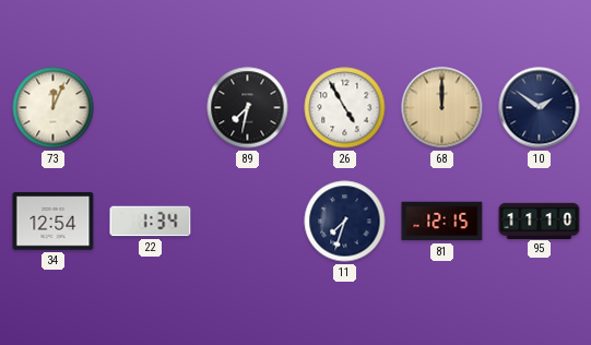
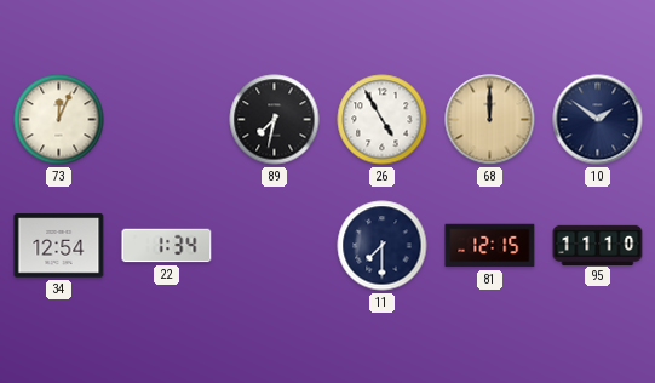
11: 7:33 -> 7:30 (383, 246)
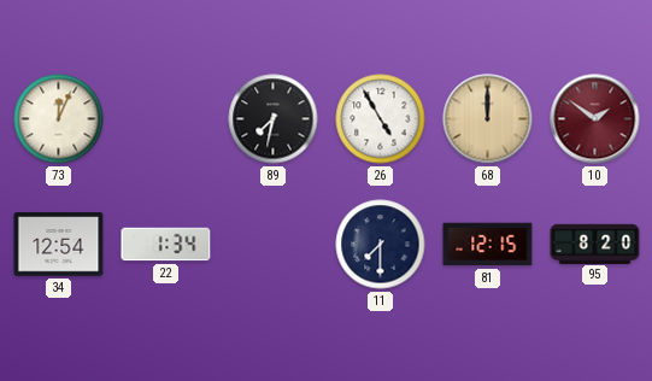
10 dial: navy -> burgundy (595, 119)
95: 11:10 -> 8:20 (595, 244)
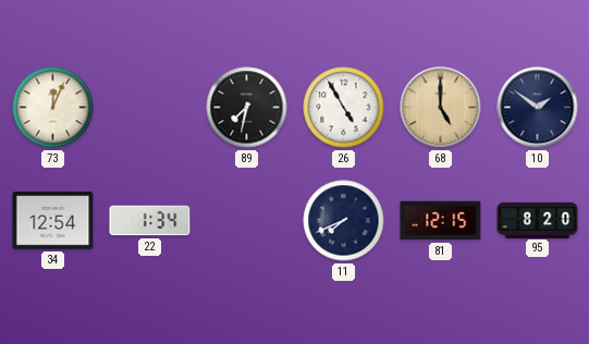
68: 12:00 -> 5:00 (441, 108)
10 dial: burgundy -> navy (538, 108)
11: 7:30 -> 7:41 (344, 221)
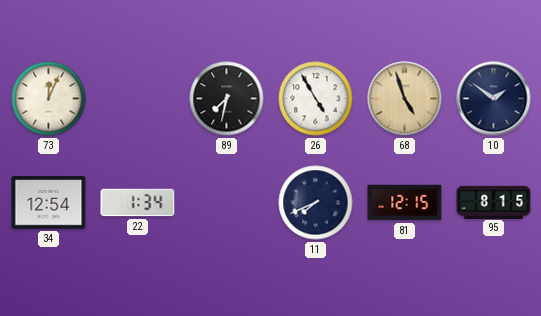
68: 5:00 -> 4:57 (405, 99)
95: 8:20 -> 8:15 (494, 202)
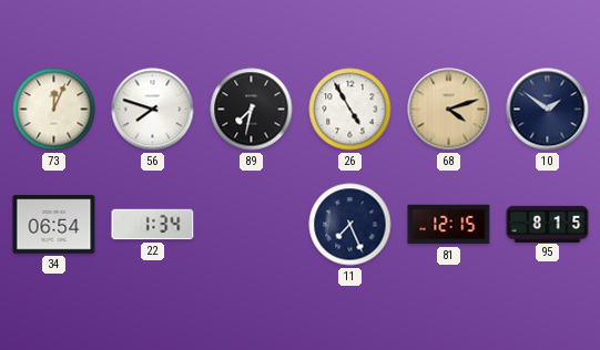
56: none -> 7:48 (153, 110)
68: 4:57 -> 4:12 (449, 110)
34: 12:54 -> 06:54 (54, 225)
11: 7:41 -> 7:26 (350, 225)
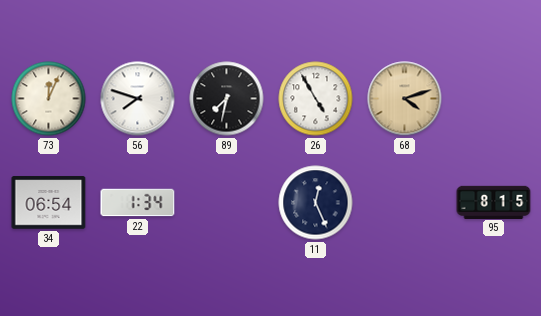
10: 1:51 -> none (548, 110)
11: 7:26 -> 12:26 (316, 203)
81: 12:15 -> none (449, 225)
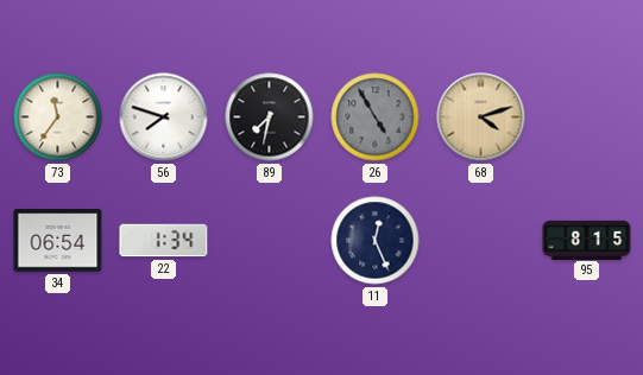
73: 12:04 -> 11:36 (58, 117)
26 dial: white -> grey (376, 117)
